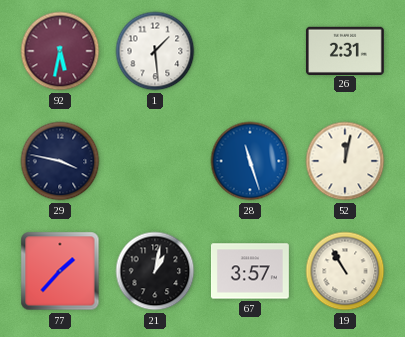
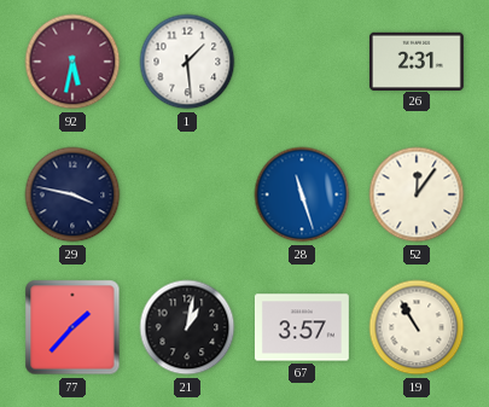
52: 12:02 -> 12:06 (417, 194)
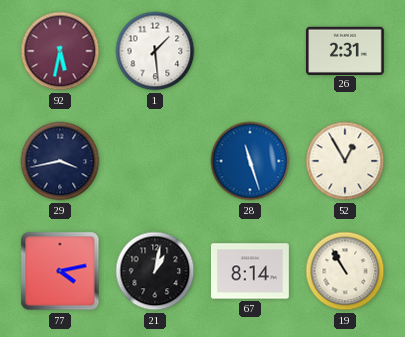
29: 3:47 -> 3:43 (60, 161)
52: 12:06 -> 12:55 (345, 161)
77: 1:37 -> 4:13 (60, 271)
67: 3:57 -> 8:14 (250, 271)
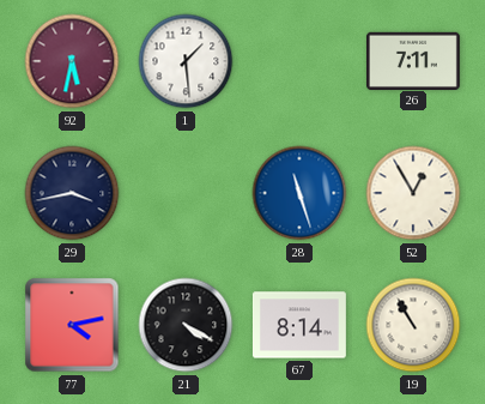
26: 2:31 -> 7:11 (413, 60)
21: 1:02 -> 4:20 (186, 325)
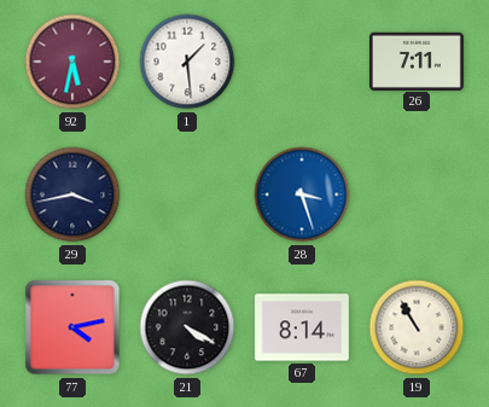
28: 11:27 -> 3:27 (302, 194)
52: 12:55 -> none (413, 193)
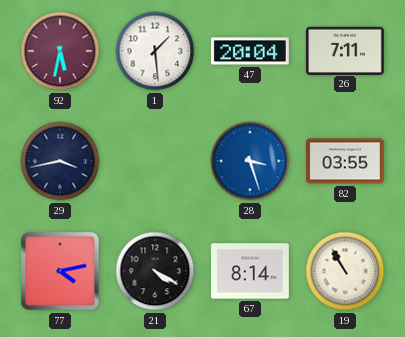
47: none -> 20:04 (250, 51)
82: none -> 03:55 (345, 161)
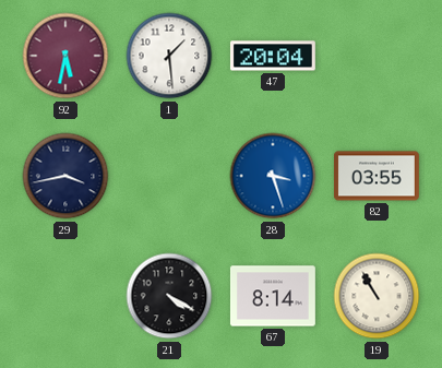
26: 7:11 -> none (345, 50)
77: 4:13 -> none (60, 271)
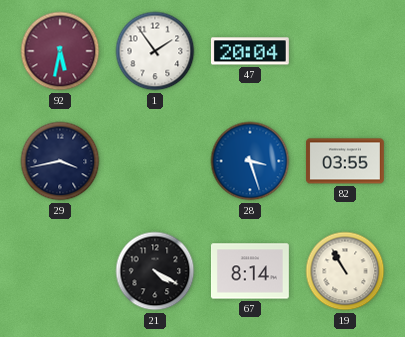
1: 1:29 -> 1:54 (155, 51)
